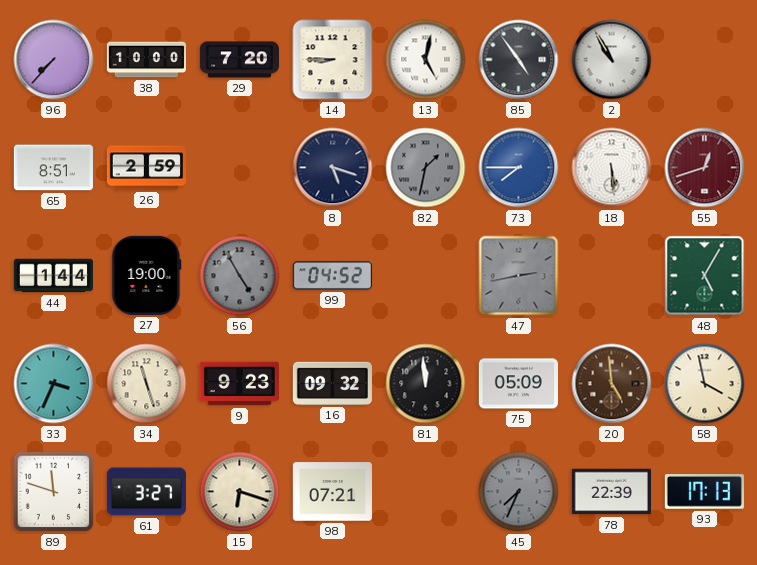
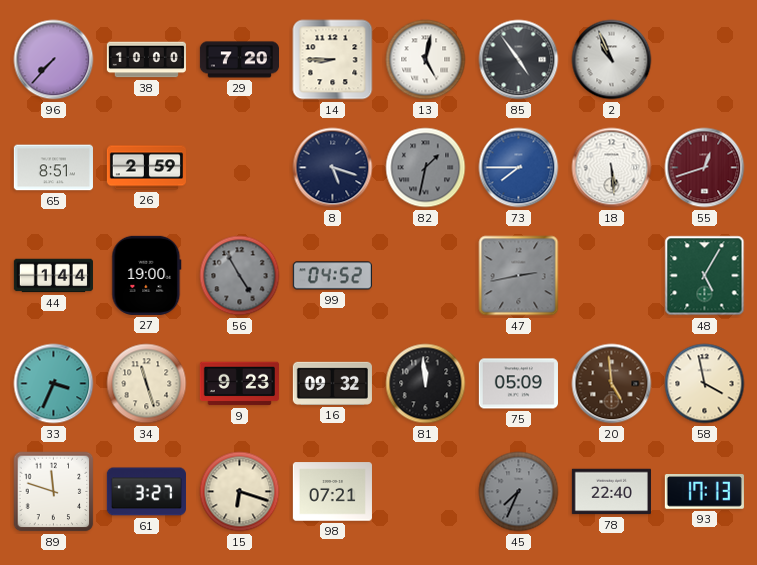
2: 10:55 -> 10:56 (612, 60)
78: 22:39 -> 22:40 (611, 492)
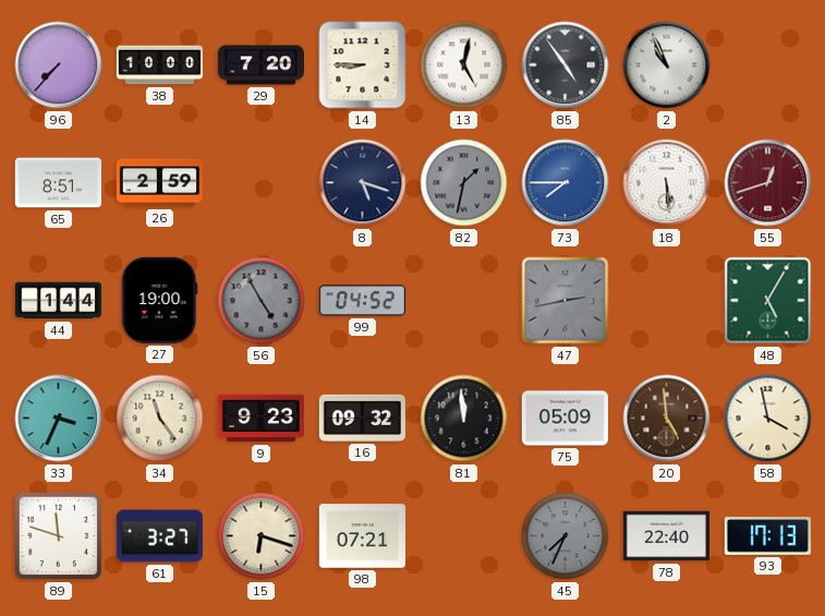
34: 11:27 -> 11:24 (160, 419)
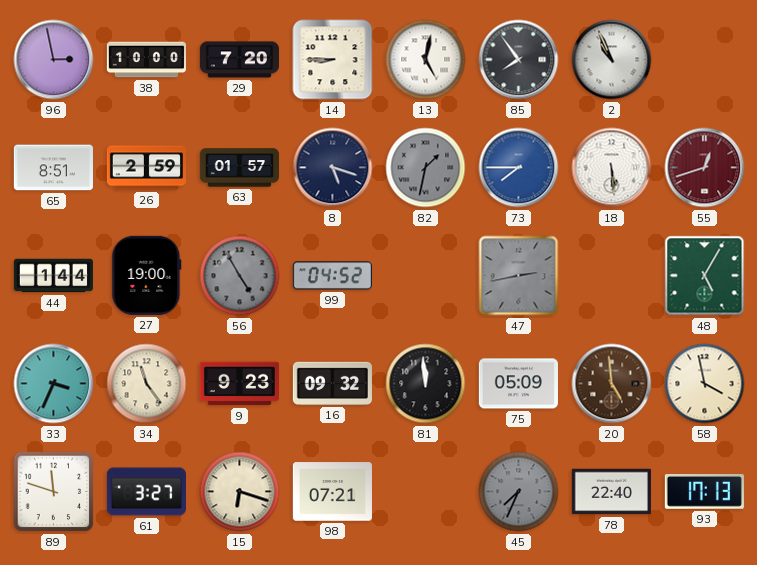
96: 7:37 -> 2:58 (54, 60)
85: 4:54 -> 7:54 (519, 60)
63: none -> 01:57 (239, 168)
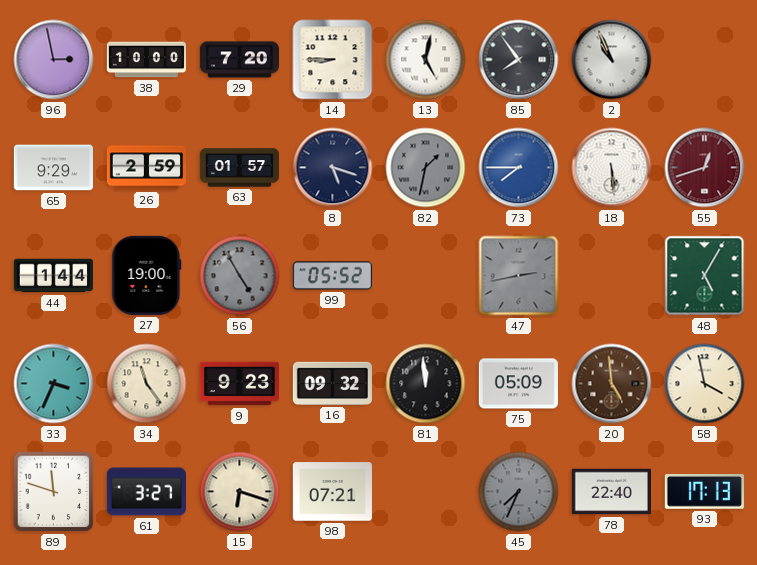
65: 8:51 -> 9:29 (53, 168)
99: 04:52 -> 05:52 (332, 276)
